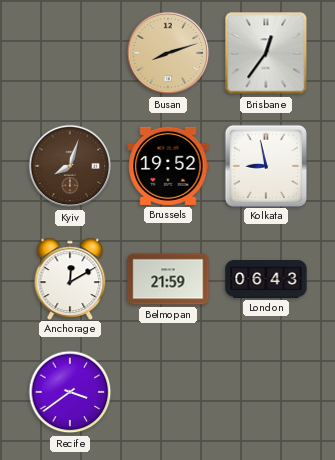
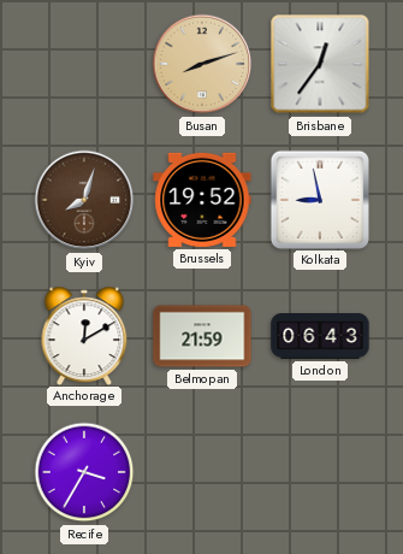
Recife: 3:39 -> 3:35 (84, 472)
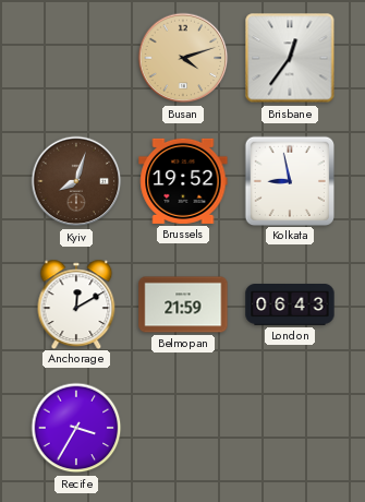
Busan: 8:12 -> 4:12 (183, 58)
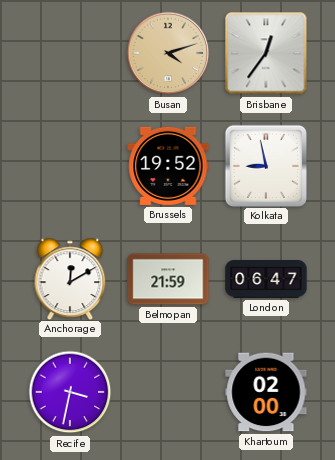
Kyiv: 8:03 -> none (76, 181)
London: 06:43 -> 06:47 (266, 279)
Recife: 3:35 -> 3:32 (70, 392)
Khartoum: none -> 02:00 (266, 392)
